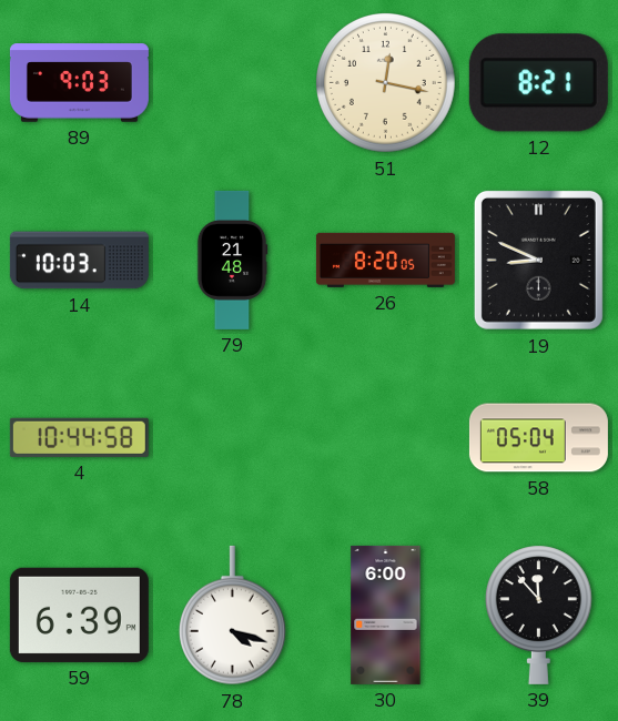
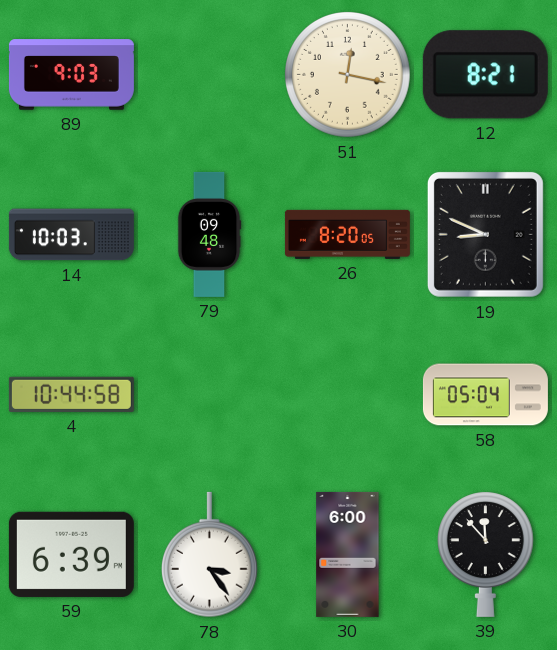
79: 21:48 -> 09:48 (209, 234)
78: 4:18 -> 3:24 (209, 555)
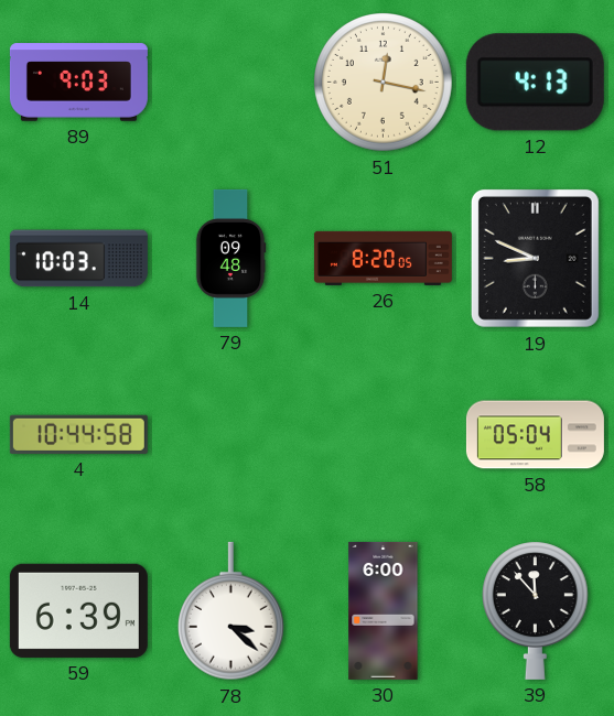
12: 8:21 -> 4:13 (535, 83)
78: 3:24 -> 3:22 (230, 611)
